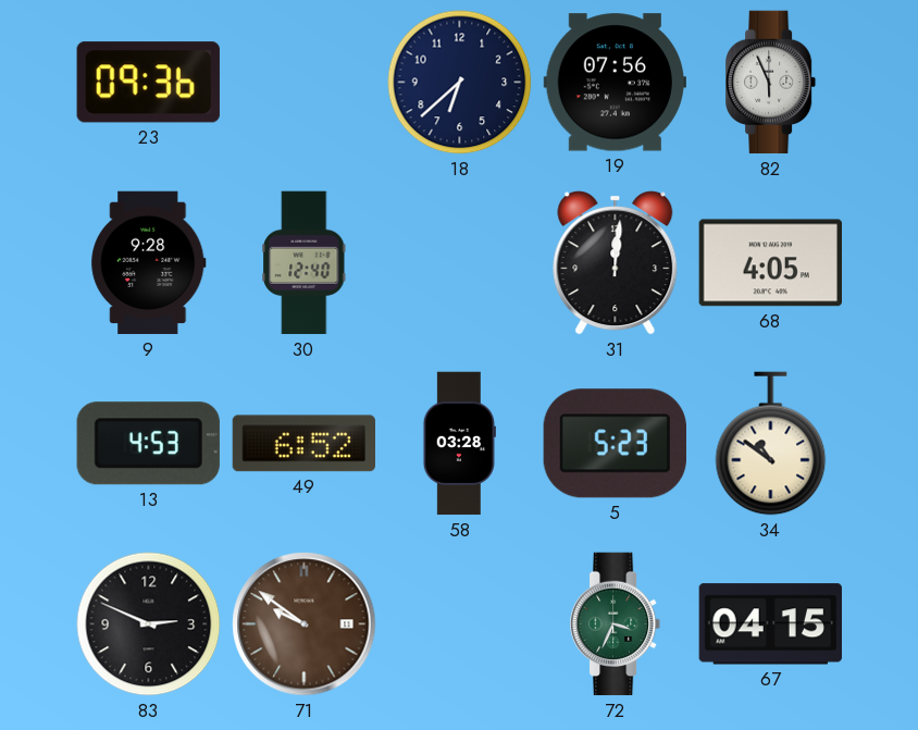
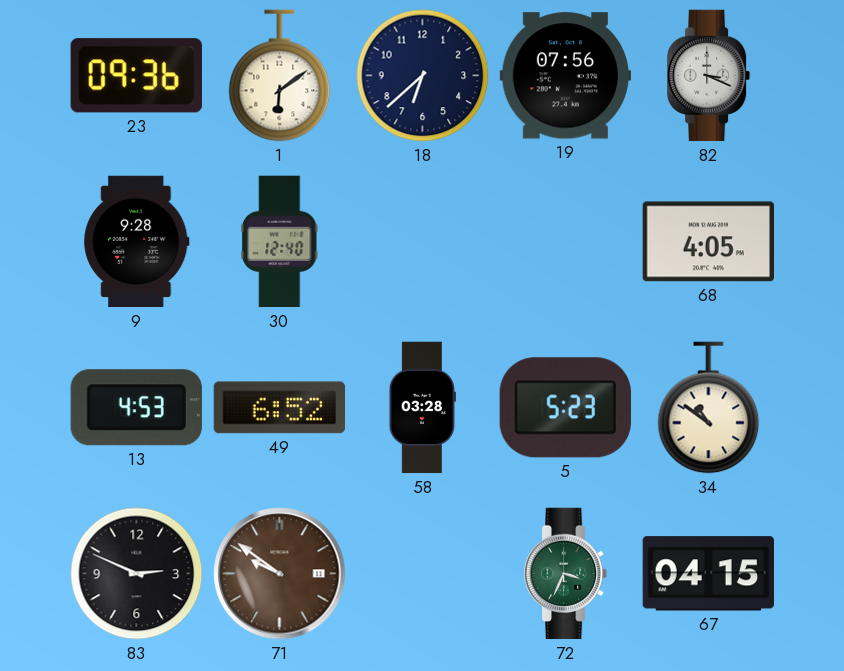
1: none -> 6:09 (280, 76)
82: 5:56 -> 3:19 (709, 76)
31: 12:01 -> none (616, 263)
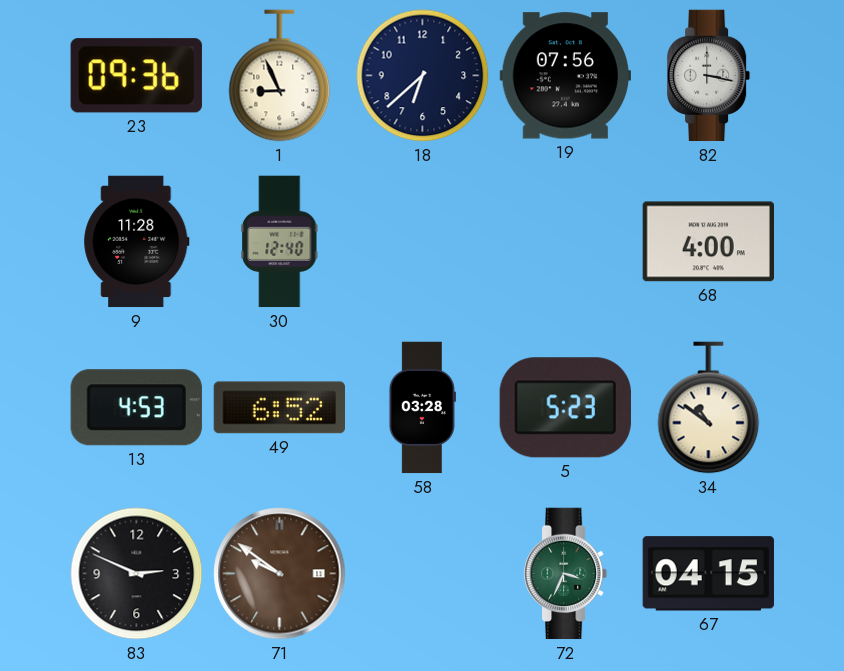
1: 6:09 -> 8:56 (280, 76)
82: 3:19 -> 3:17 (709, 76)
9: 9:28 -> 11:28 (137, 242)
68: 4:05 -> 4:00 (708, 242)
